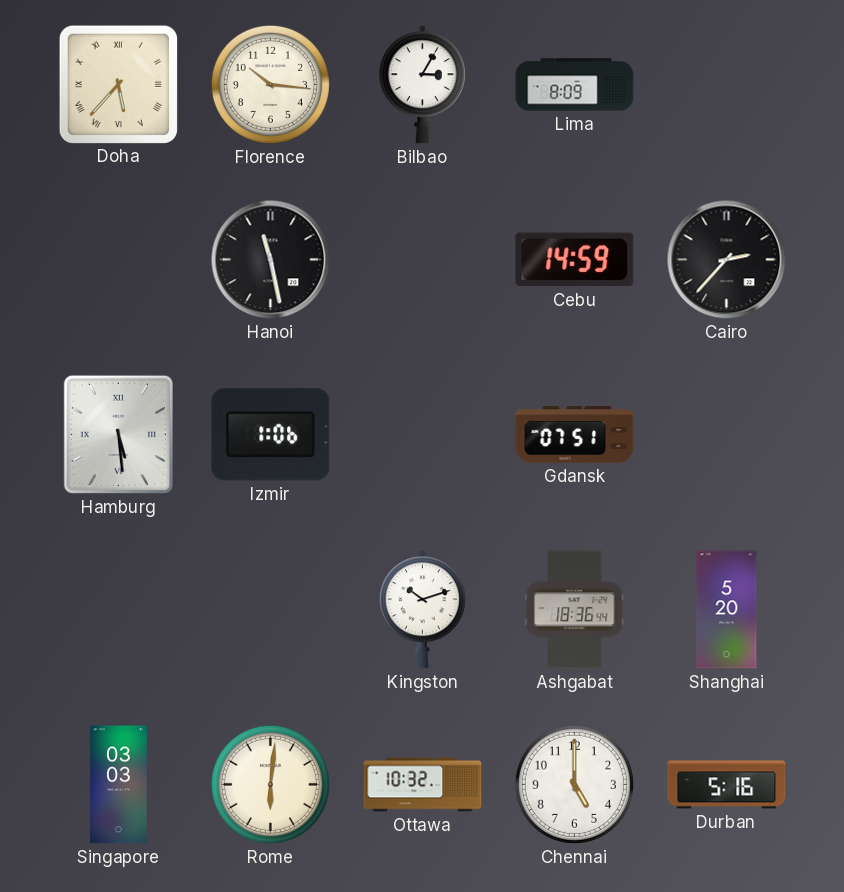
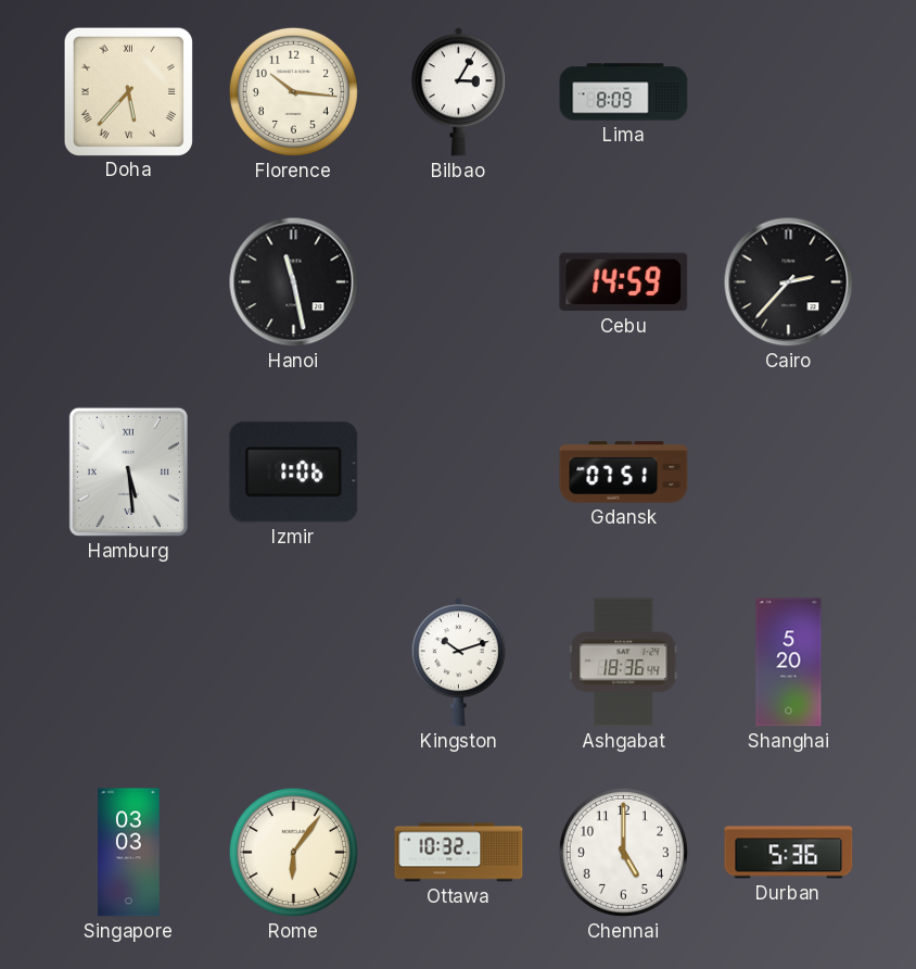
Rome: 6:01 -> 6:06 (293, 852)
Durban: 5:16 -> 5:36 (789, 853)
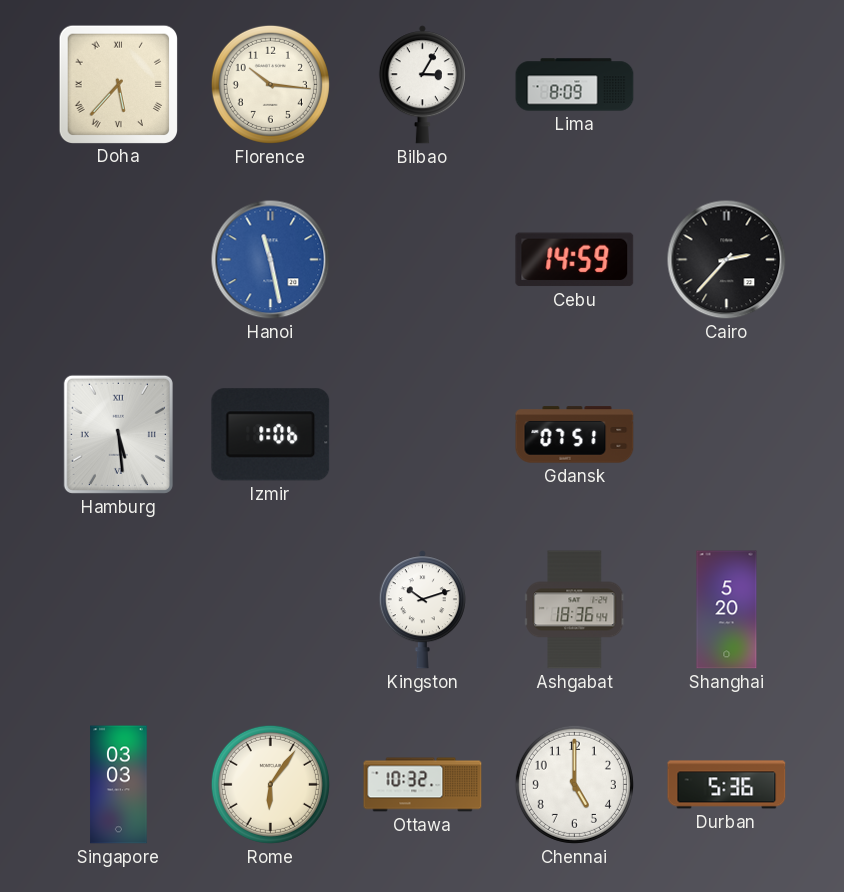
Hanoi dial: black -> blue (271, 260)
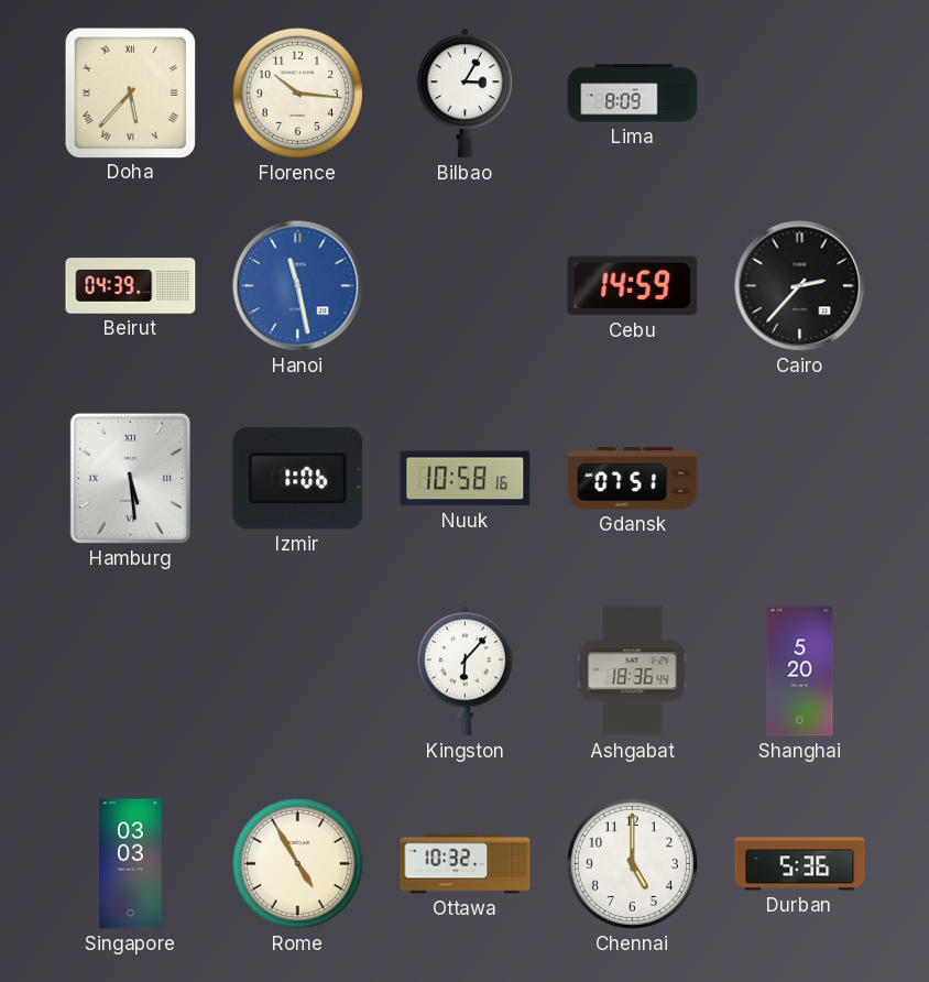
Beirut: none -> 04:39 (131, 286)
Nuuk: none -> 10:58 (466, 479)
Kingston: 10:12 -> 6:07 (465, 672)
Rome: 6:06 -> 4:55 (297, 863)
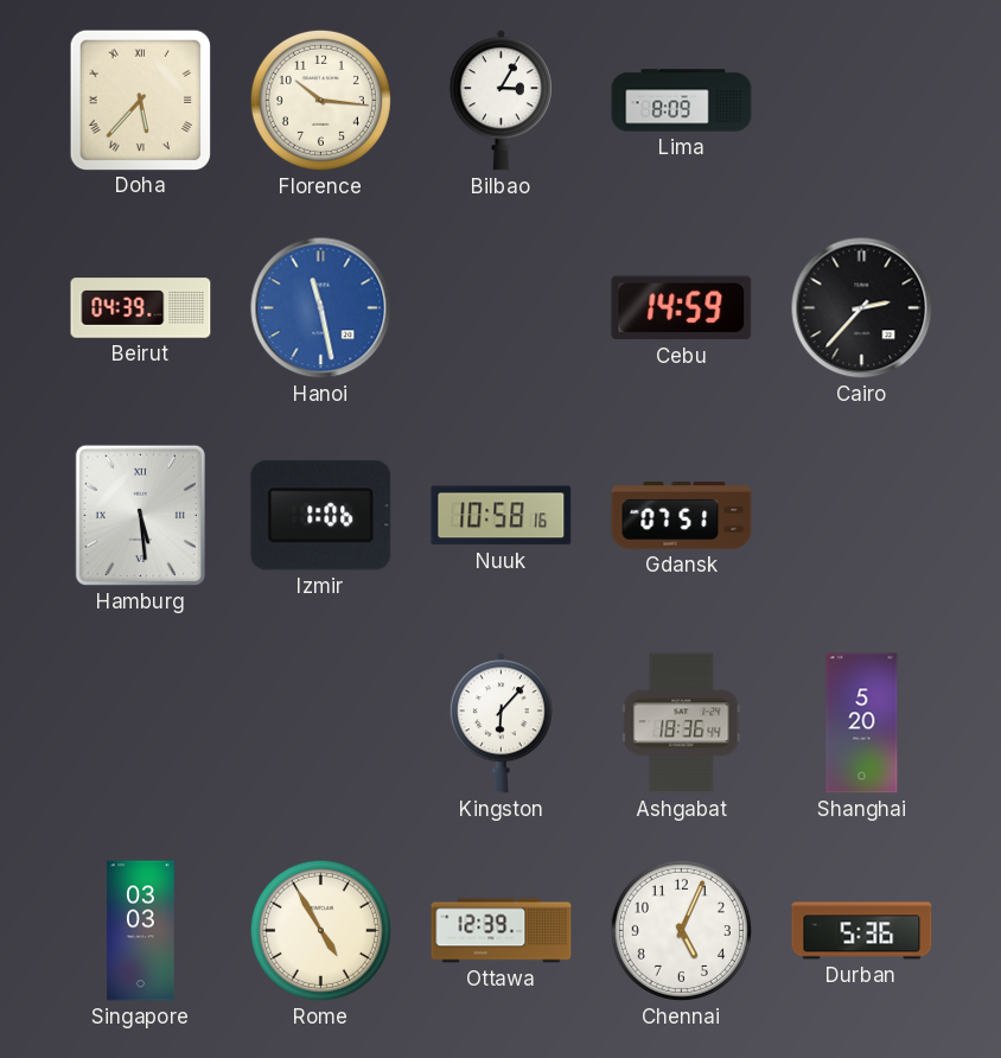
Ottawa: 10:32 -> 12:39 (502, 931)
Chennai: 5:00 -> 5:04 (681, 930)
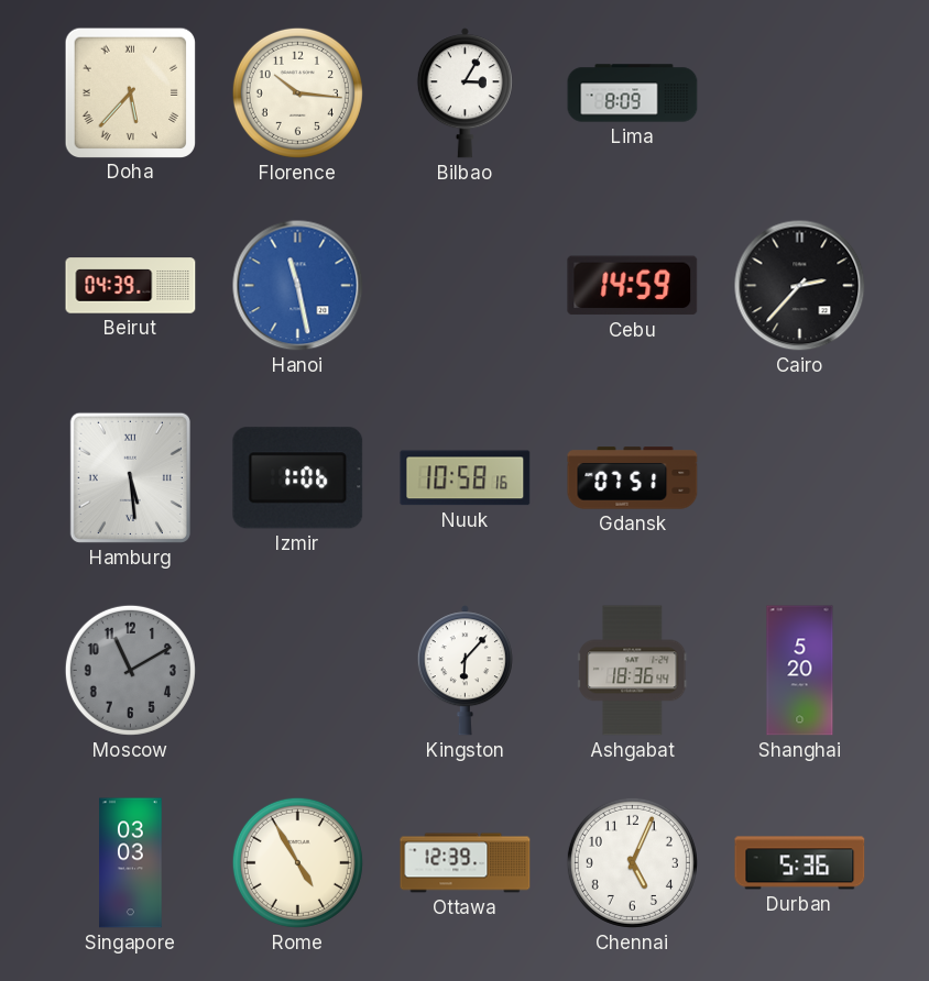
Moscow: none -> 11:10 (130, 670)
